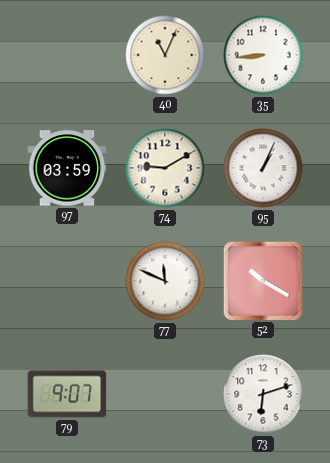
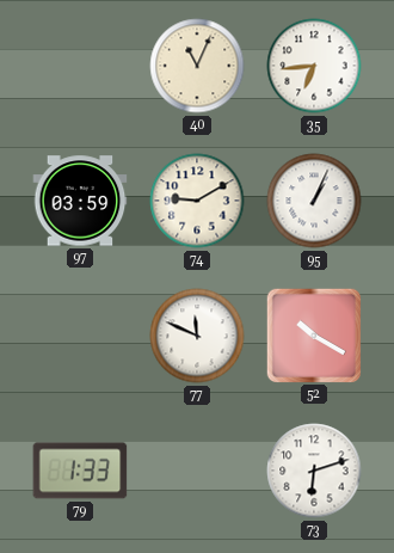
35: 8:44 -> 6:44 (314, 66)
79: 9:07 -> 1:33 (80, 471)
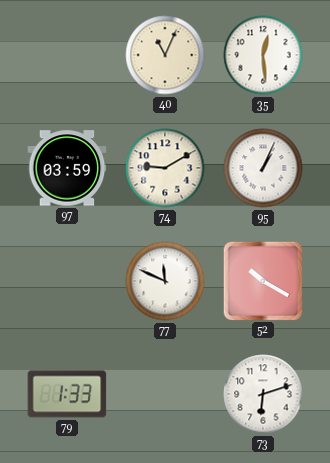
35: 6:44 -> 12:29 (263, 55)
